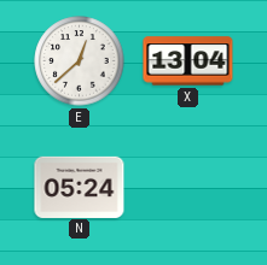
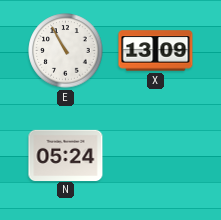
E: 12:38 -> 10:55 (66, 51)
X: 13:04 -> 13:09 (156, 51)
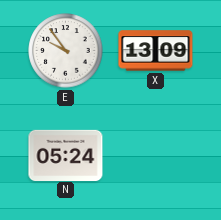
E: 10:55 -> 9:54 (66, 51)
